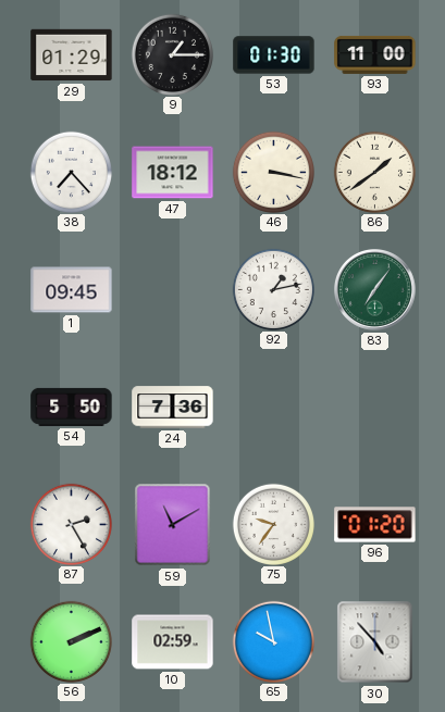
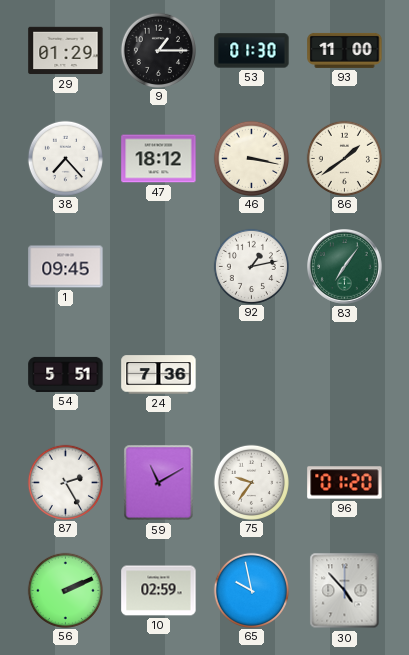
54: 5:50 -> 5:51 (66, 374)
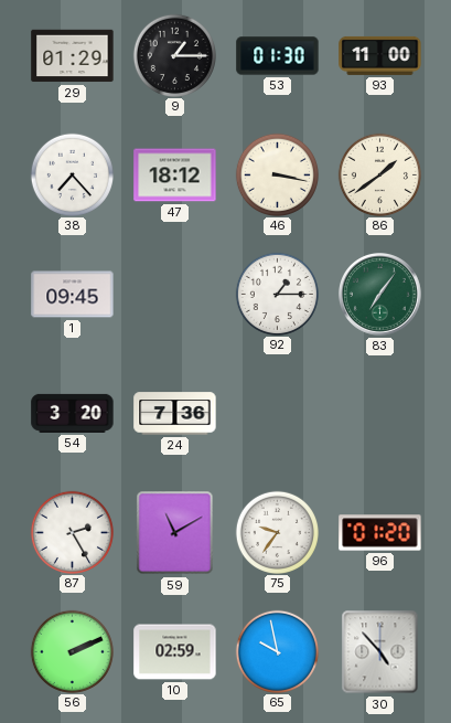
92: 1:13 -> 1:15 (277, 294)
54: 5:51 -> 3:20 (73, 413)
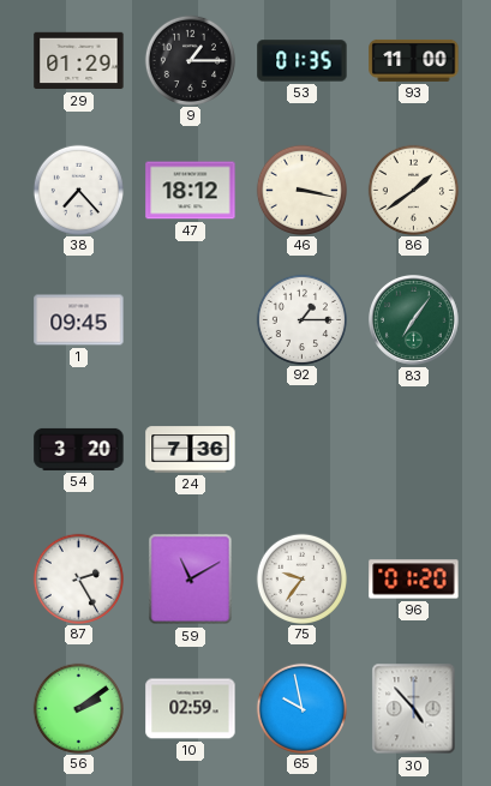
53: 01:30 -> 01:35 (303, 61)
56: 2:11 -> 2:09 (78, 708)
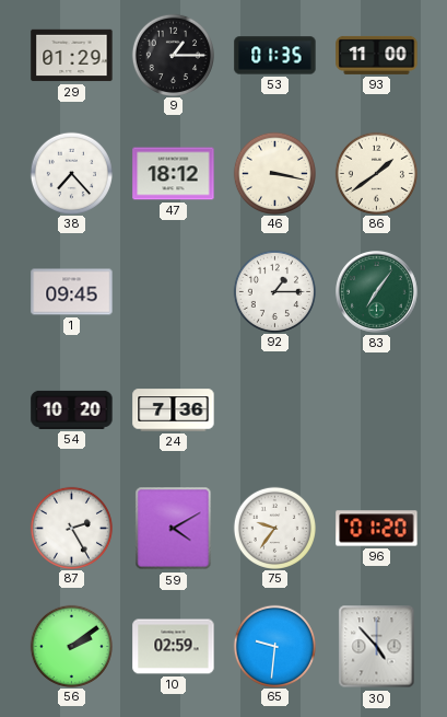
54: 3:20 -> 10:20 (72, 409)
59: 11:10 -> 4:10 (174, 529)
65: 9:58 -> 9:31 (274, 646)
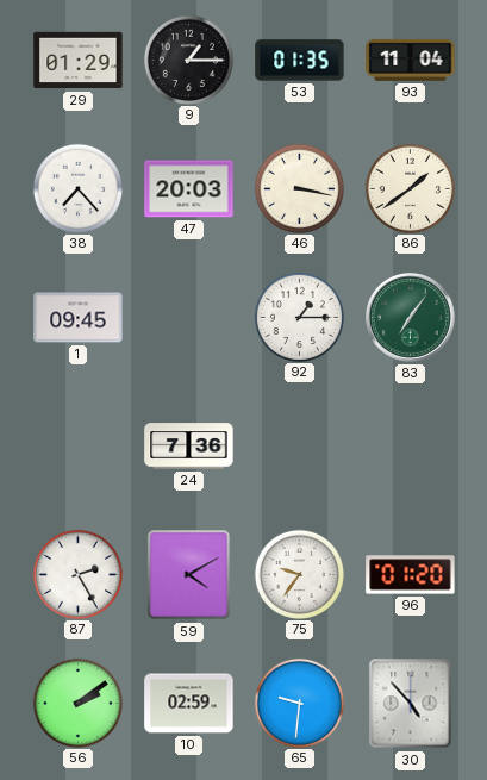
93: 11:00 -> 11:04 (411, 60)
47: 18:12 -> 20:03 (189, 189)
54: 10:20 -> none (72, 409)
